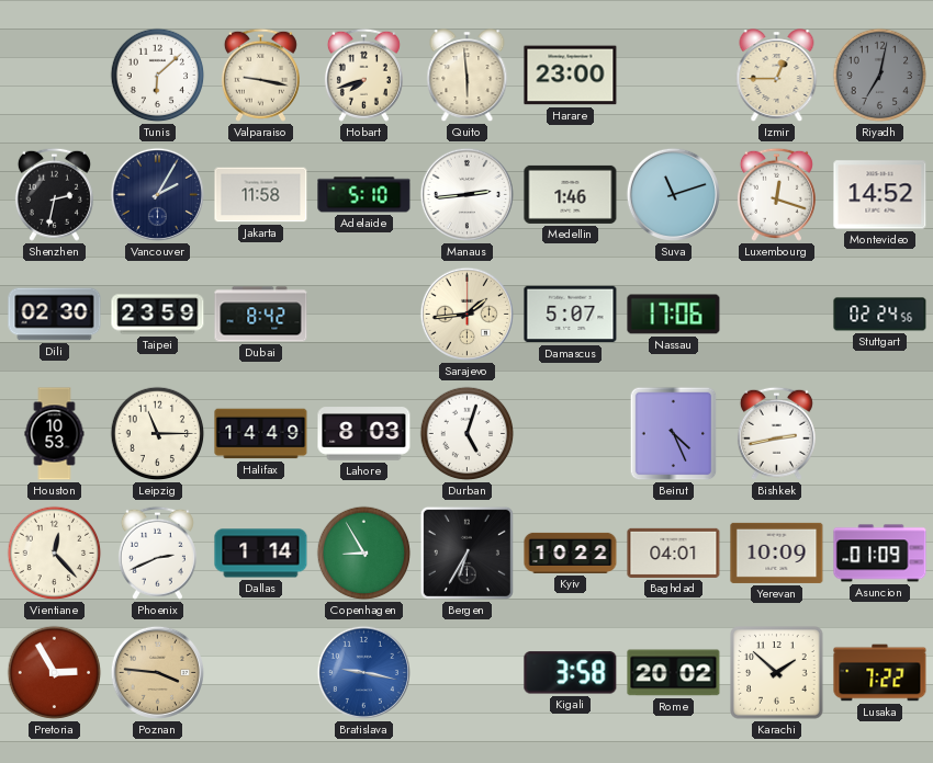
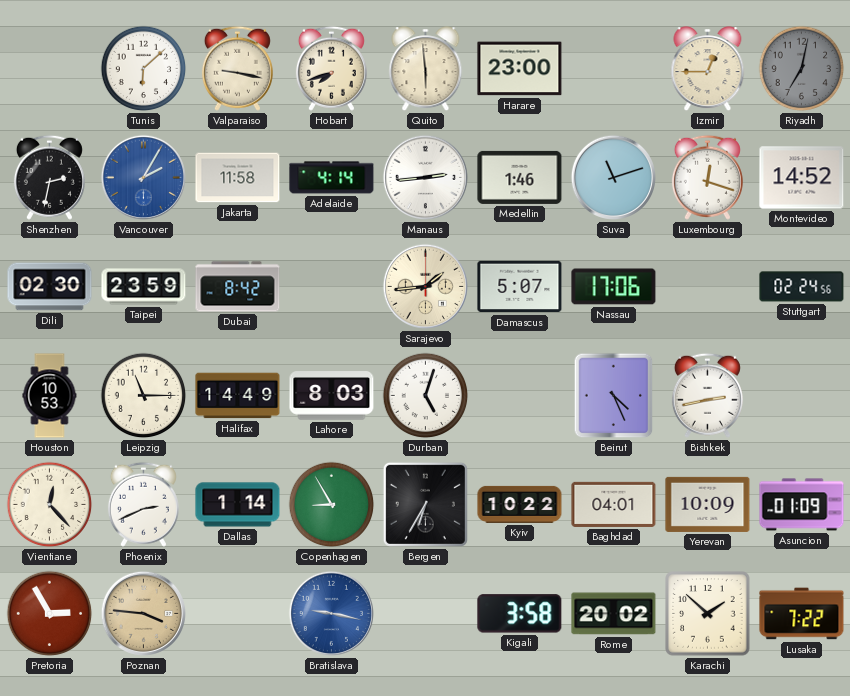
Vancouver dial: navy -> blue (143, 177)
Adelaide: 5:10 -> 4:14 (332, 178)
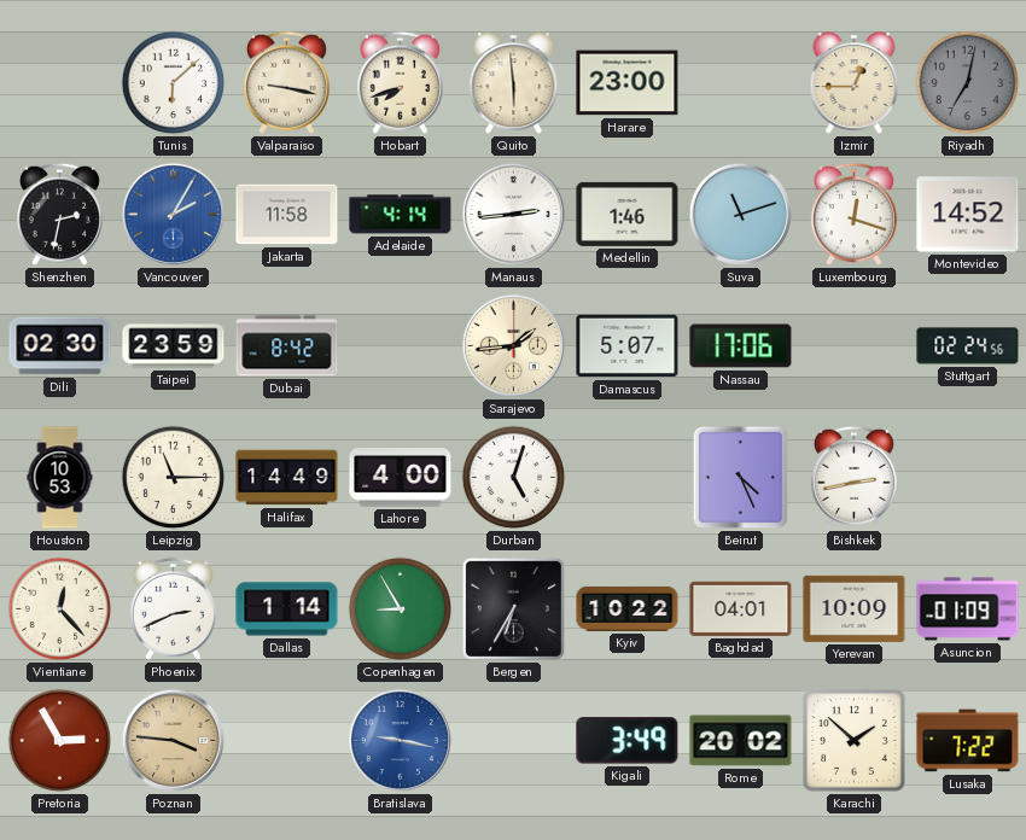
Lahore: 8:03 -> 4:00 (401, 478)
Kigali: 3:58 -> 3:49 (628, 741)
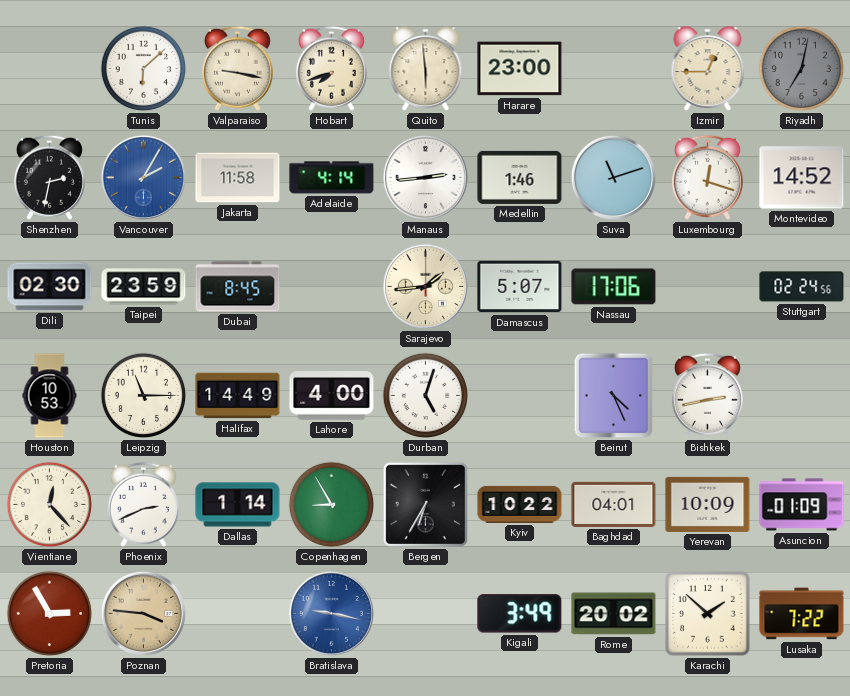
Dubai: 8:42 -> 8:45 (238, 287)
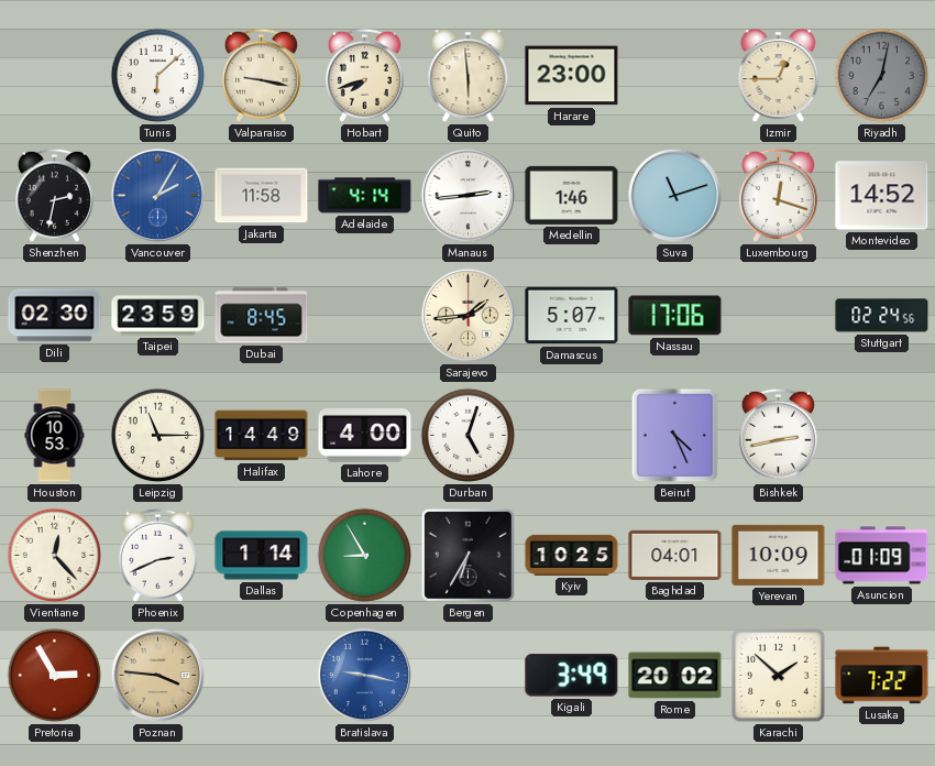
Kyiv: 10:22 -> 10:25 (572, 555)
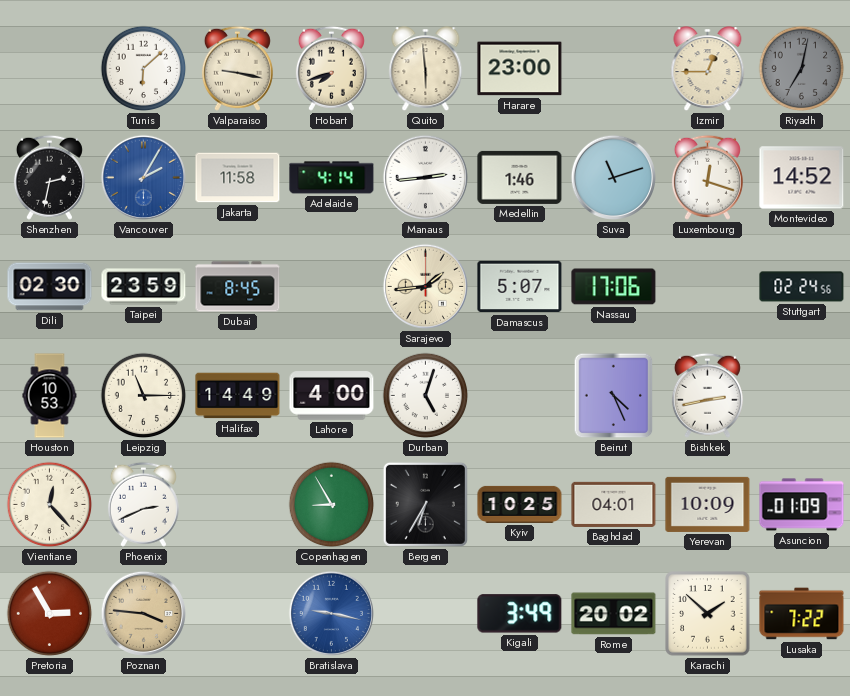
Dallas: 1:14 -> none (262, 556)
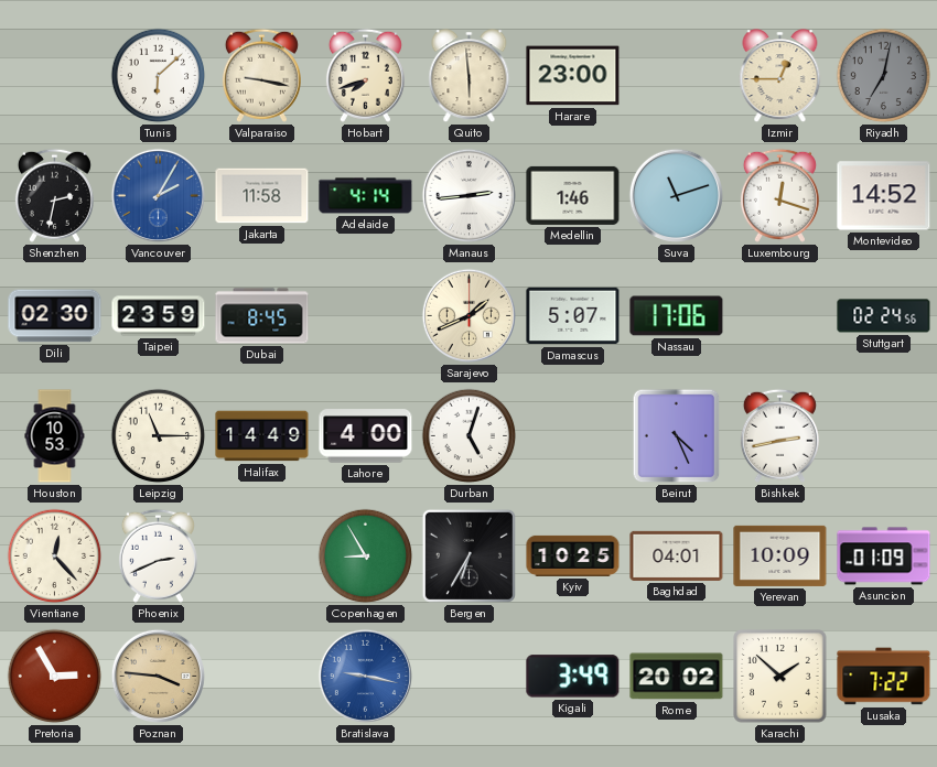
Sarajevo: 1:44 -> 1:41 (468, 315)
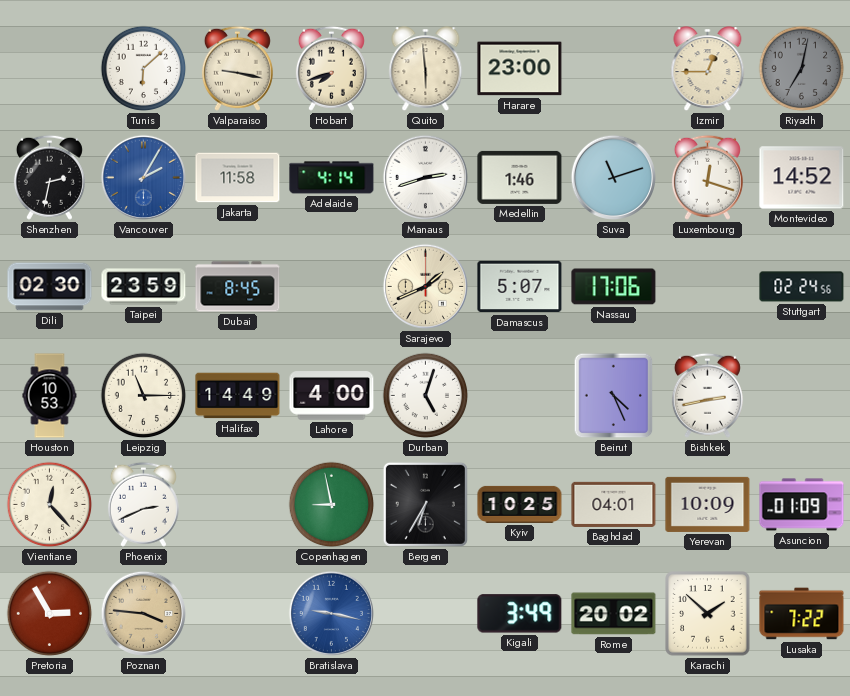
Manaus: 2:44 -> 2:42 (425, 177)
Copenhagen: 8:55 -> 8:58 (332, 505)
